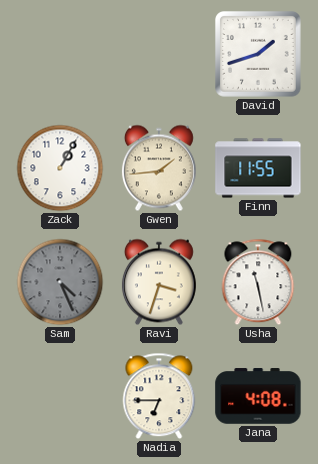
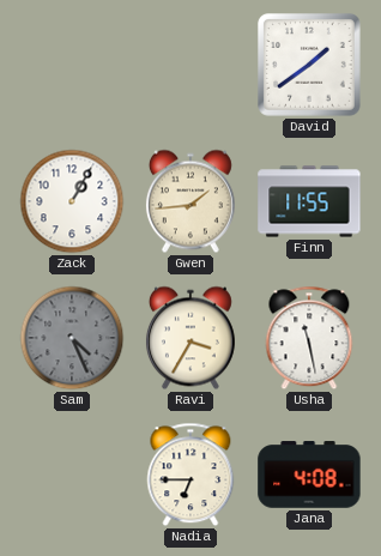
David: 1:42 -> 1:39 (310, 66)
Ravi: 3:33 -> 3:35 (190, 338)
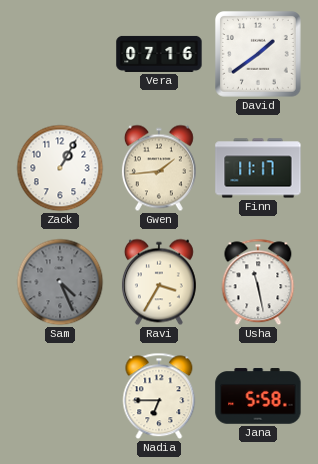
Vera: none -> 07:16 (159, 54)
Finn: 11:55 -> 11:17 (258, 168)
Jana: 4:08 -> 5:58 (258, 396)
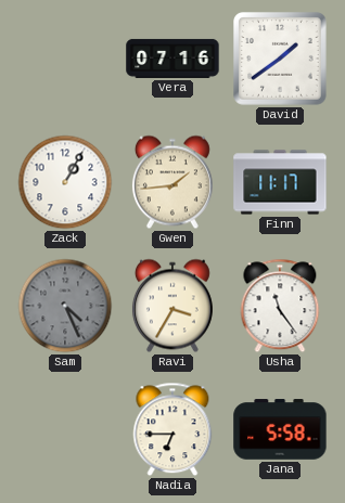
Usha: 11:28 -> 11:24 (280, 306)
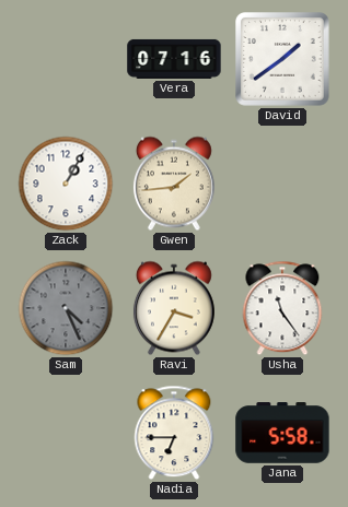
Finn: 11:17 -> none (280, 182)
